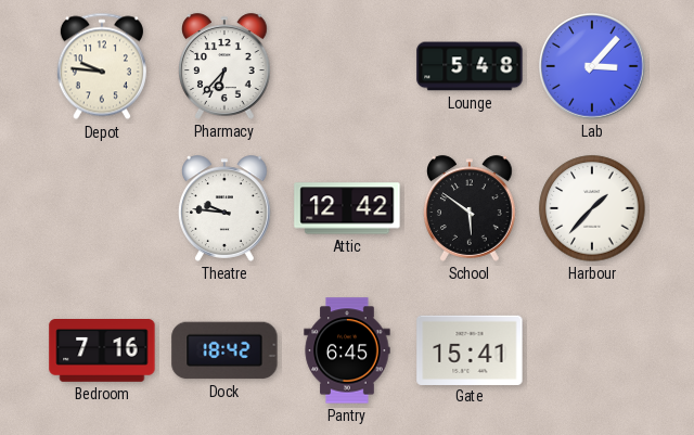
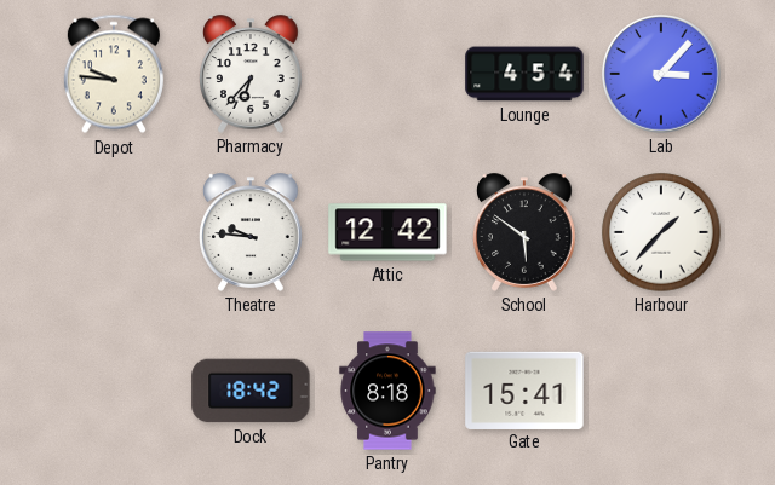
Lounge: 5:48 -> 4:54 (524, 74)
Bedroom: 7:16 -> none (102, 351)
Pantry: 6:45 -> 8:18 (387, 391)
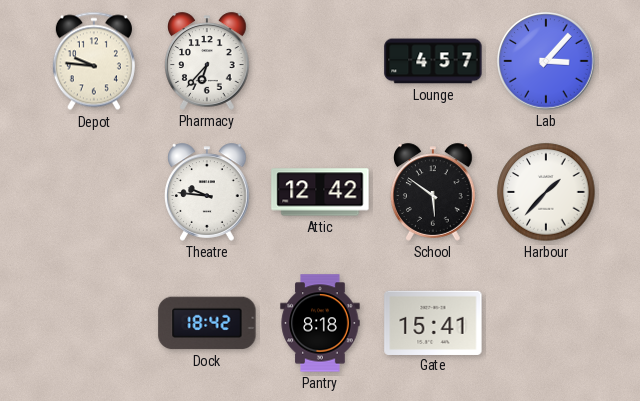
Lounge: 4:54 -> 4:57 (433, 61)
